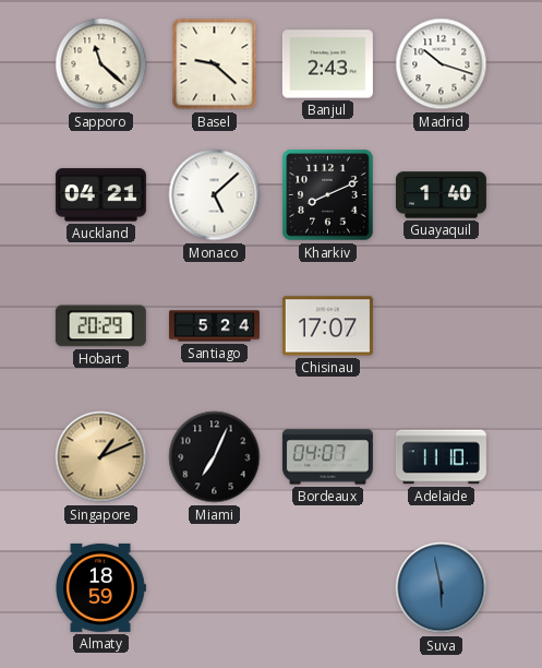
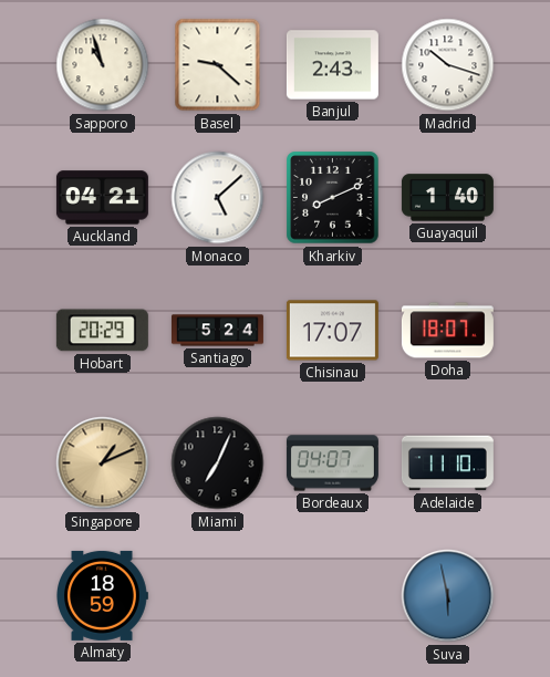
Sapporo: 11:22 -> 10:57 (103, 65)
Doha: none -> 18:07 (447, 331)
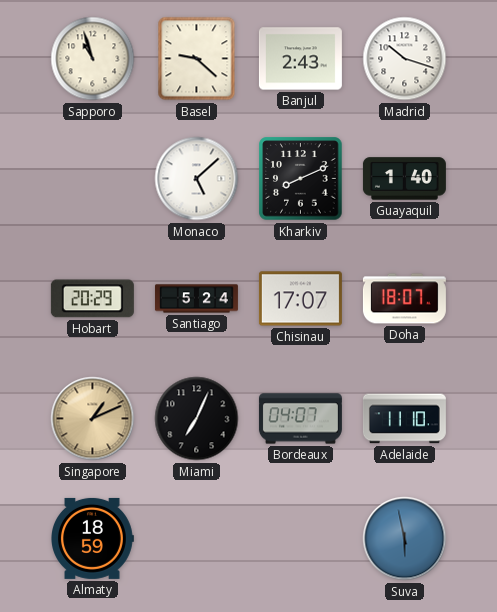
Auckland: 04:21 -> none (102, 198)
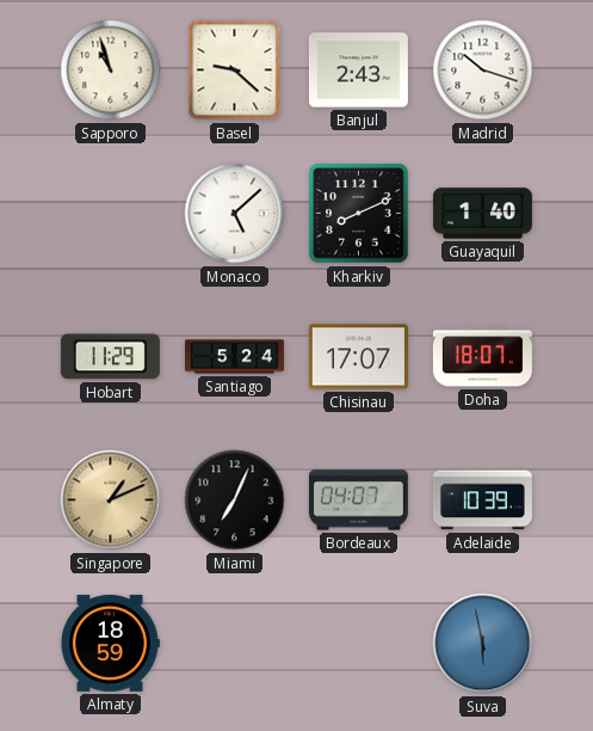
Hobart: 20:29 -> 11:29 (110, 357)
Adelaide: 11:10 -> 10:39 (482, 500)
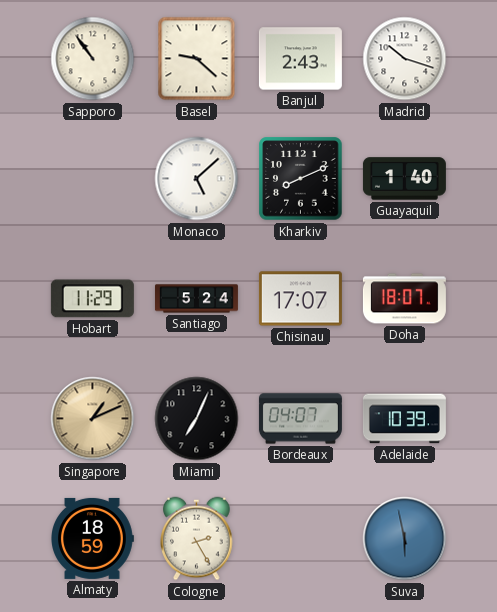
Sapporo: 10:57 -> 10:54 (93, 59)
Cologne: none -> 2:25 (197, 539)
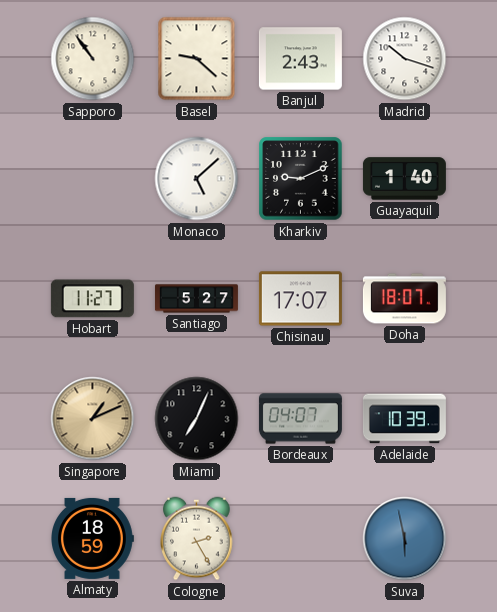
Kharkiv: 8:11 -> 9:11 (301, 179)
Hobart: 11:29 -> 11:27 (92, 299)
Santiago: 5:24 -> 5:27 (196, 299)
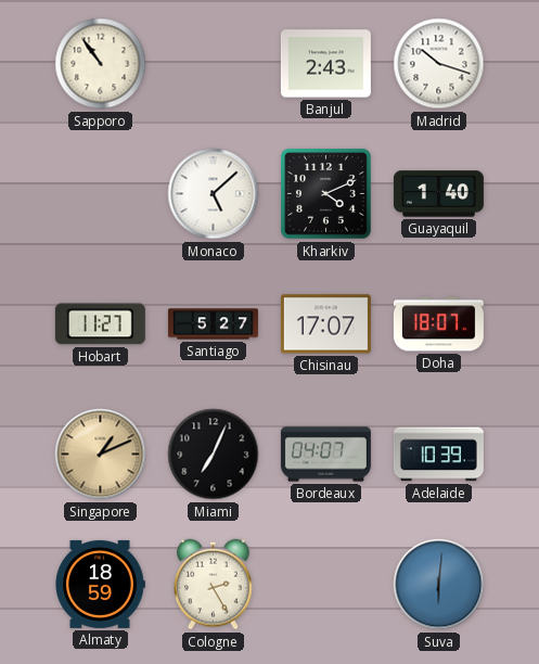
Basel: 9:22 -> none (197, 59)
Kharkiv: 9:11 -> 4:11 (326, 194)
Suva: 5:58 -> 6:01 (439, 585)
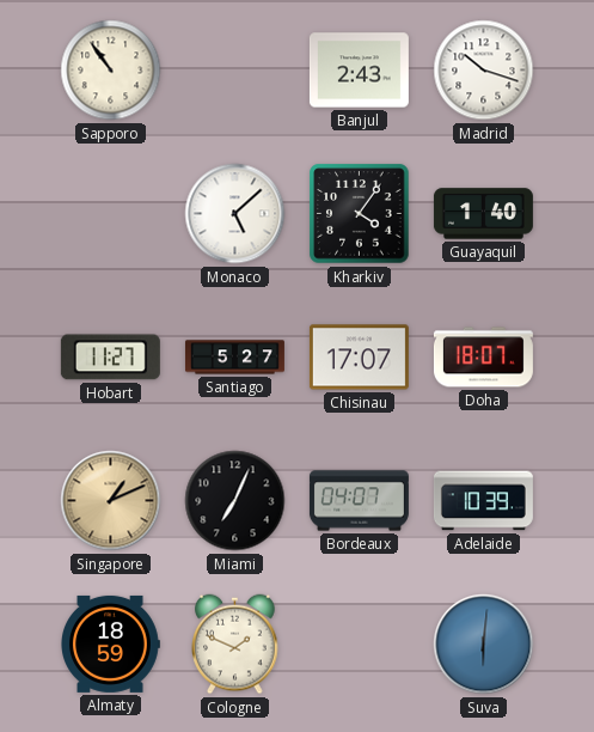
Kharkiv: 4:11 -> 4:06 (360, 214)
Cologne: 2:25 -> 1:49 (235, 645)
